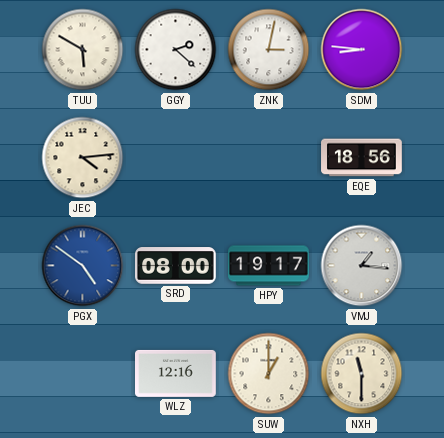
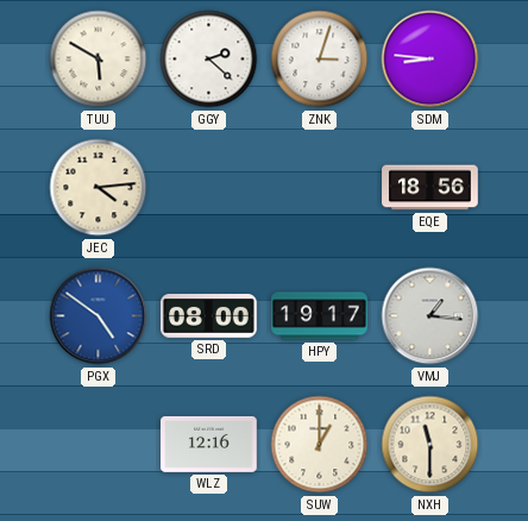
ZNK: 3:02 -> 3:03 (320, 59)
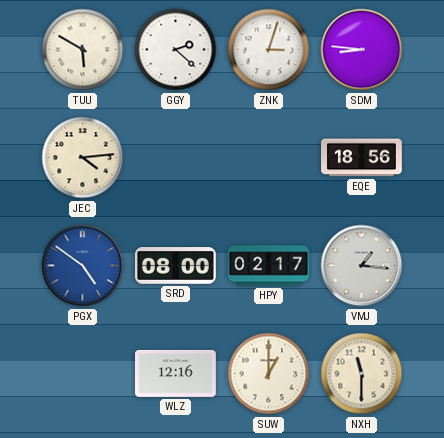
HPY: 19:17 -> 02:17 (269, 266)
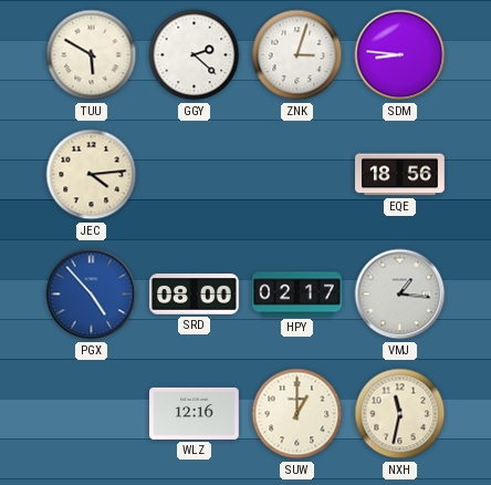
PGX: 4:51 -> 4:53 (92, 295)
NXH: 11:30 -> 11:32 (400, 414)
